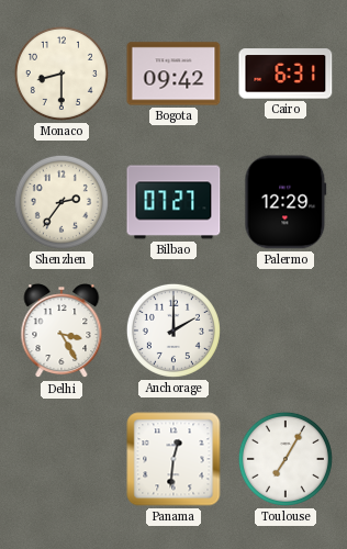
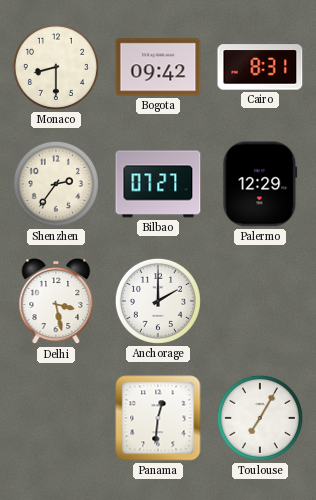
Cairo: 6:31 -> 8:31 (260, 67)
Delhi: 3:25 -> 3:28 (56, 302)
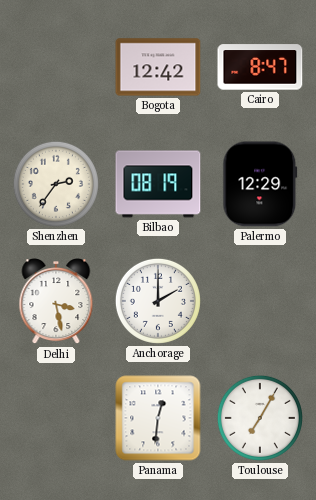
Monaco: 8:30 -> none (56, 67)
Bogota: 09:42 -> 12:42 (158, 67)
Cairo: 8:31 -> 8:47 (260, 67)
Bilbao: 07:27 -> 08:19 (158, 184)
